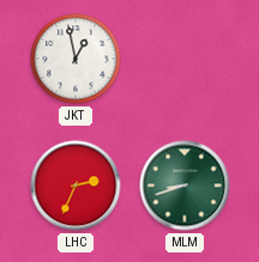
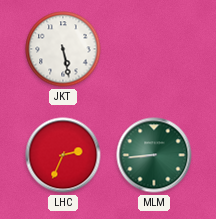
JKT: 12:58 -> 5:28 (63, 49)
MLM: 8:42 -> 8:44 (154, 155)
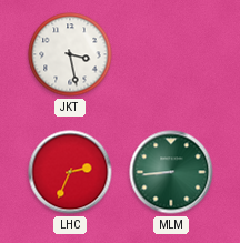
JKT: 5:28 -> 3:28 (70, 54)
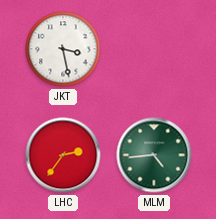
LHC: 2:34 -> 2:36 (63, 155)
MLM: 8:44 -> 4:44 (154, 155)
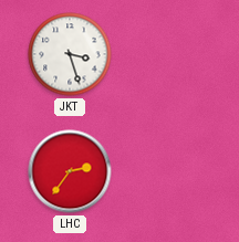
JKT: 3:28 -> 3:27 (70, 54)
MLM: 4:44 -> none (154, 155)
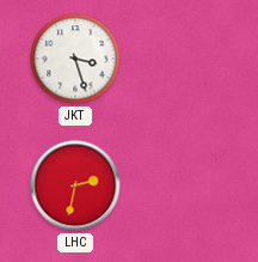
LHC: 2:36 -> 2:32 (75, 185)
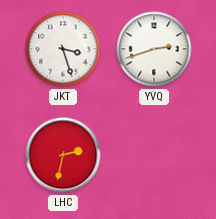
YVQ: none -> 2:42 (154, 49)
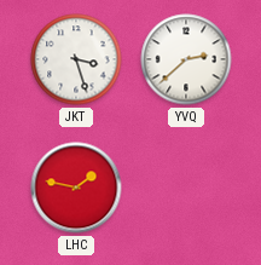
YVQ: 2:42 -> 2:38 (186, 59)
LHC: 2:32 -> 1:47 (76, 188)
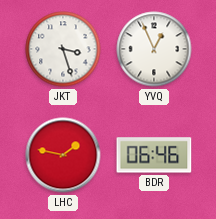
YVQ: 2:38 -> 12:56 (154, 49)
BDR: none -> 06:46 (154, 155)
